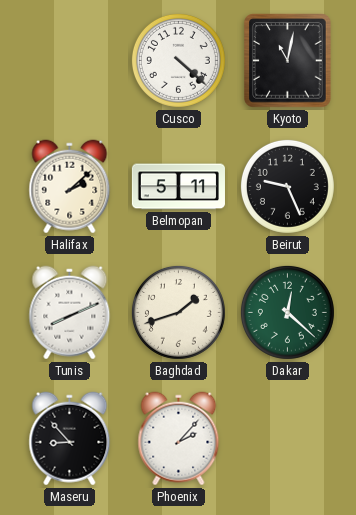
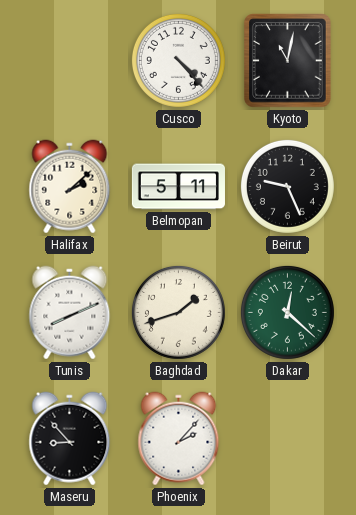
Cusco: 4:22 -> 4:23 (178, 60)
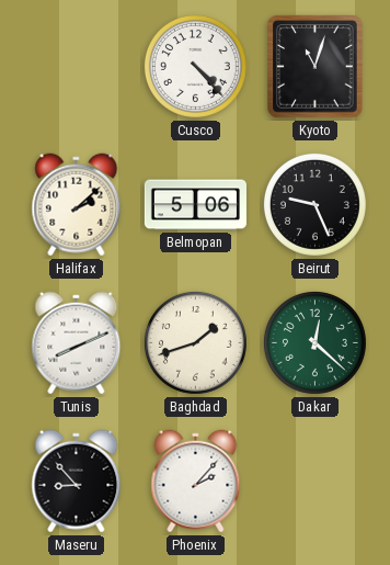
Kyoto: 11:02 -> 11:03 (316, 67)
Belmopan: 5:11 -> 5:06 (195, 205)
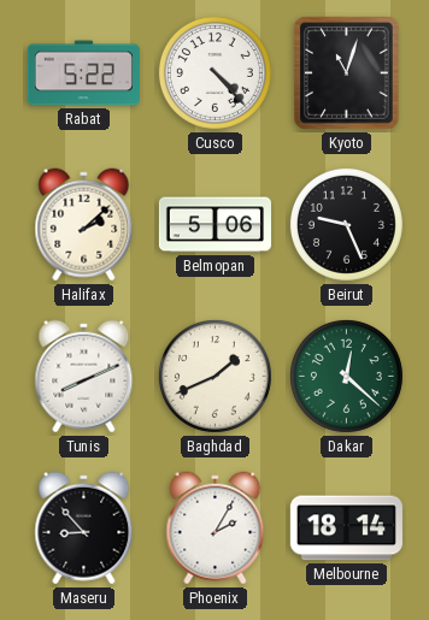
Rabat: none -> 5:22 (83, 73)
Baghdad: 1:42 -> 1:41 (214, 376)
Phoenix: 2:07 -> 2:05 (216, 529)
Melbourne: none -> 18:14 (346, 529)
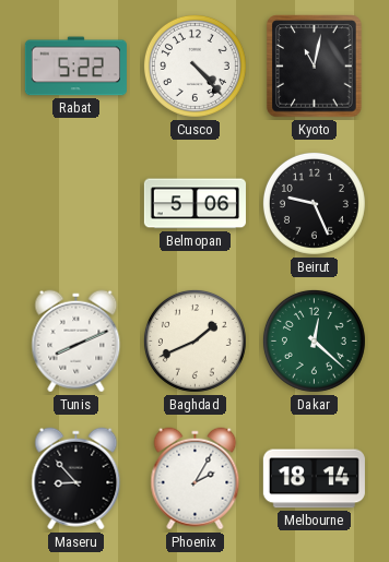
Kyoto: 11:03 -> 11:02 (315, 67)
Halifax: 2:08 -> none (84, 225)
